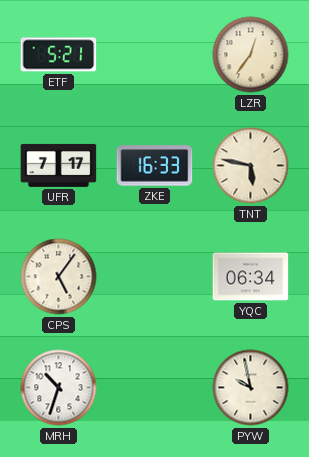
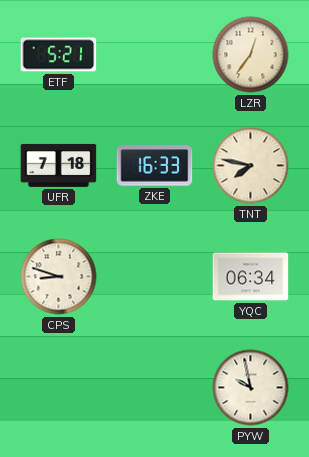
UFR: 7:17 -> 7:18 (59, 165)
TNT: 5:47 -> 7:47 (251, 166)
CPS: 5:06 -> 8:48 (59, 277)
MRH: 10:33 -> none (59, 388)
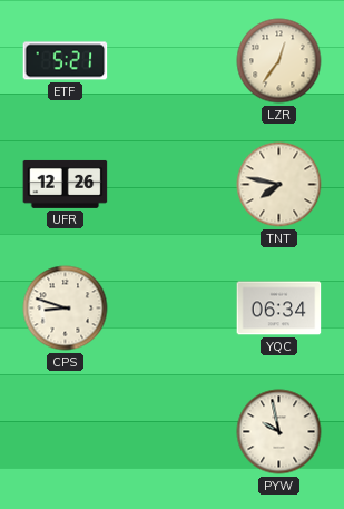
UFR: 7:18 -> 12:26 (66, 184)
ZKE: 16:33 -> none (155, 166)
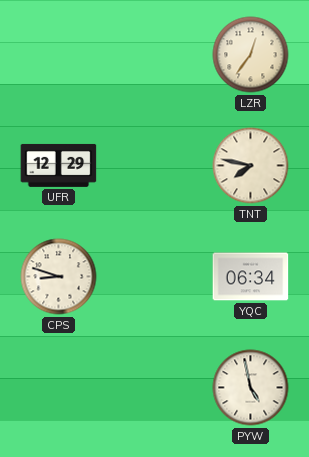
ETF: 5:21 -> none (66, 61)
UFR: 12:26 -> 12:29 (59, 165)
PYW: 9:58 -> 4:58 (251, 388)
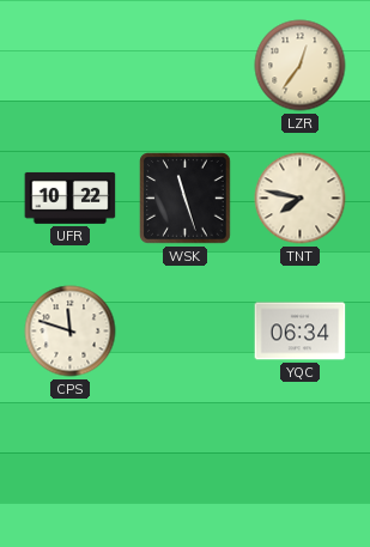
UFR: 12:29 -> 10:22 (71, 197)
WSK: none -> 11:27 (186, 199)
CPS: 8:48 -> 11:48 (71, 332)
PYW: 4:58 -> none (251, 388)
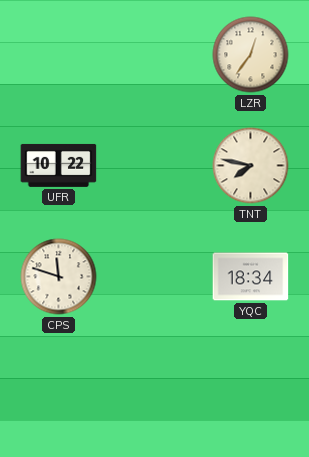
WSK: 11:27 -> none (186, 199)
YQC: 06:34 -> 18:34 (251, 277)
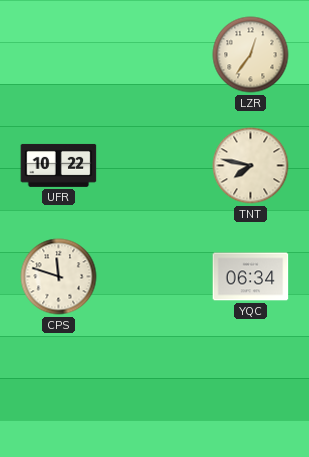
YQC: 18:34 -> 06:34 (251, 277)
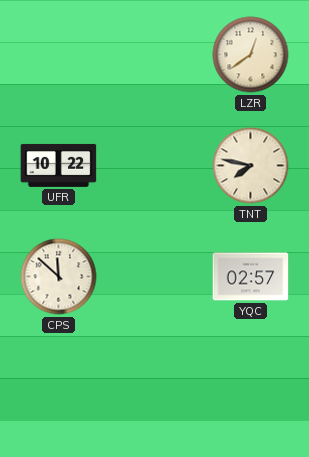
LZR: 12:36 -> 12:39 (251, 55)
CPS: 11:48 -> 11:52 (59, 277)
YQC: 06:34 -> 02:57 (251, 277)
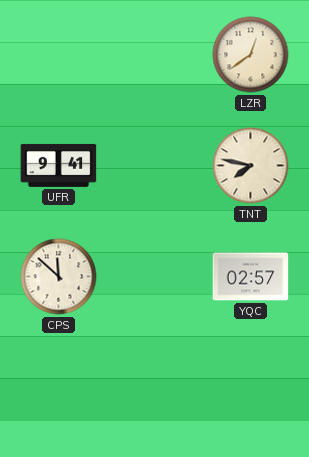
UFR: 10:22 -> 9:41 (59, 165)
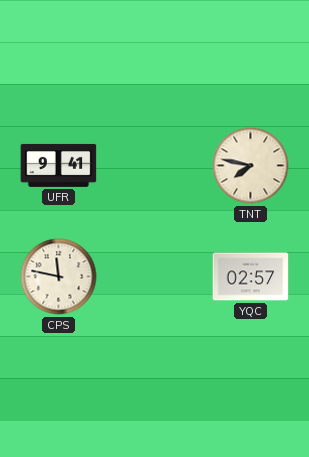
LZR: 12:39 -> none (251, 55)
CPS: 11:52 -> 11:47 (59, 277)
